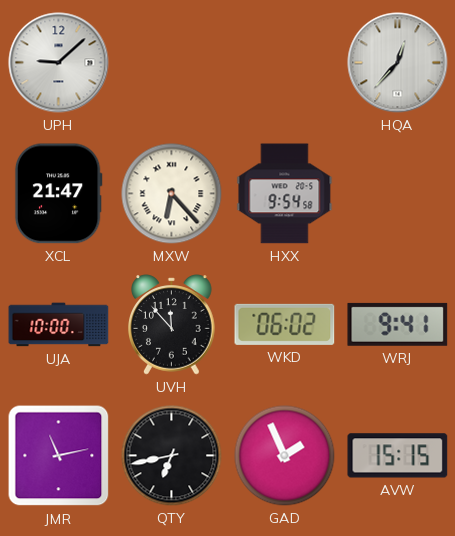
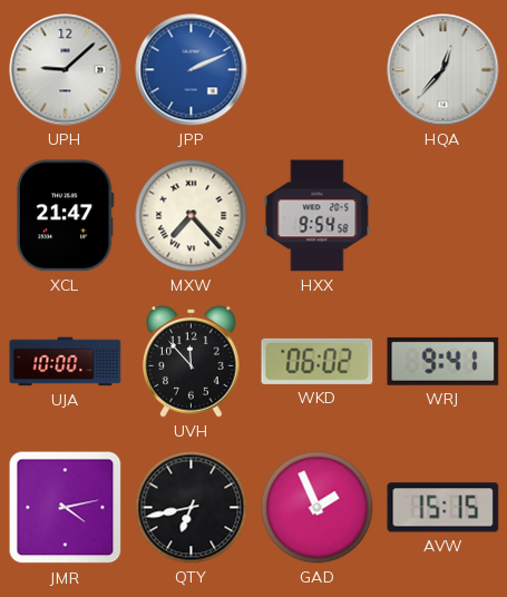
JPP: none -> 2:11 (192, 70)
MXW: 6:23 -> 7:23 (192, 216)
JMR: 11:13 -> 4:13 (66, 508)
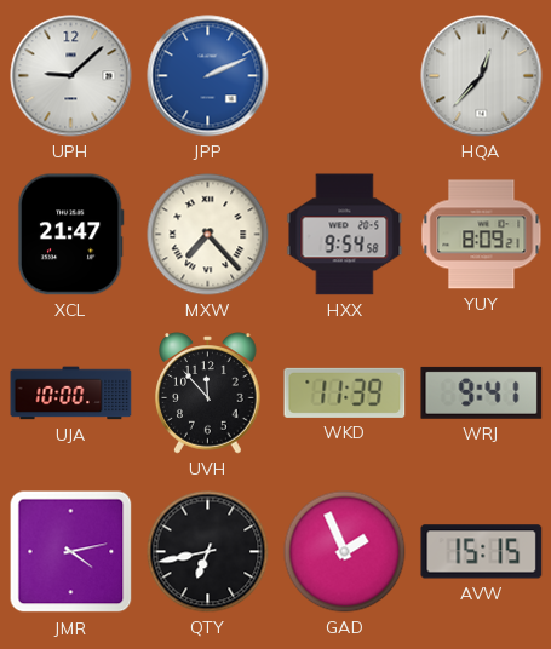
YUY: none -> 8:09 (482, 235)
WKD: 06:02 -> 11:39 (345, 392)
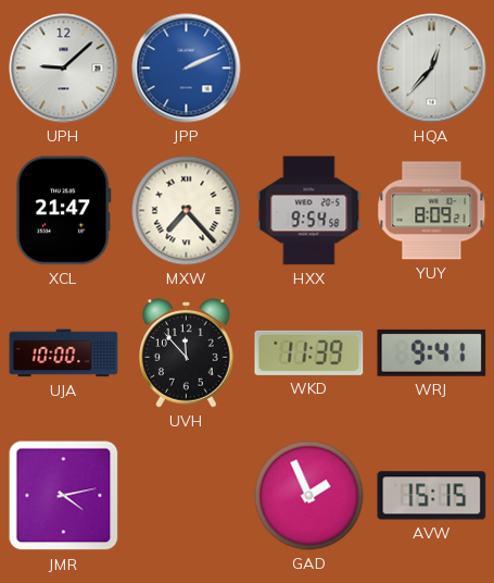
QTY: 6:43 -> none (208, 552)
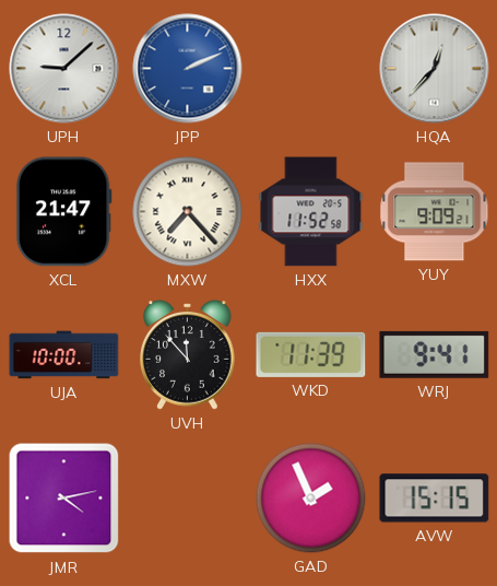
HXX: 9:54 -> 11:52 (311, 212)
YUY: 8:09 -> 9:09 (435, 212)
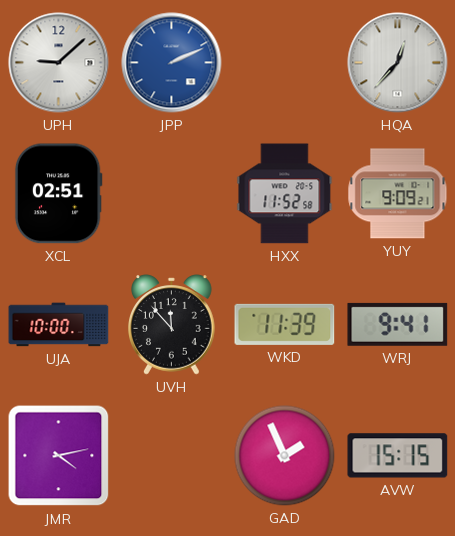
XCL: 21:47 -> 02:51 (58, 194)
MXW: 7:23 -> none (188, 212)
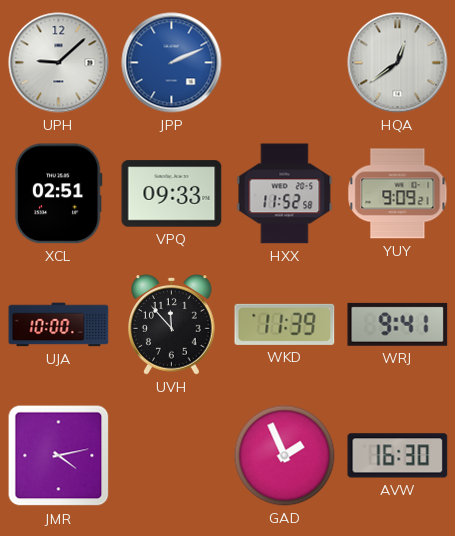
HQA: 12:37 -> 12:39 (398, 63)
VPQ: none -> 09:33 (172, 194)
AVW: 15:15 -> 16:30 (398, 456)
